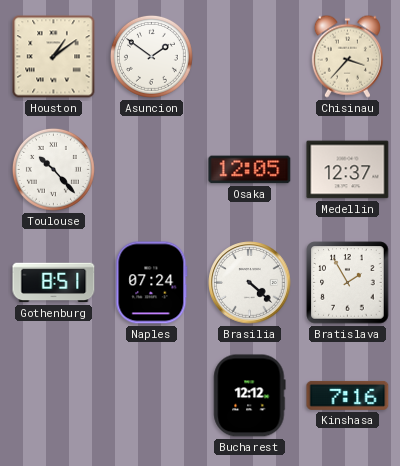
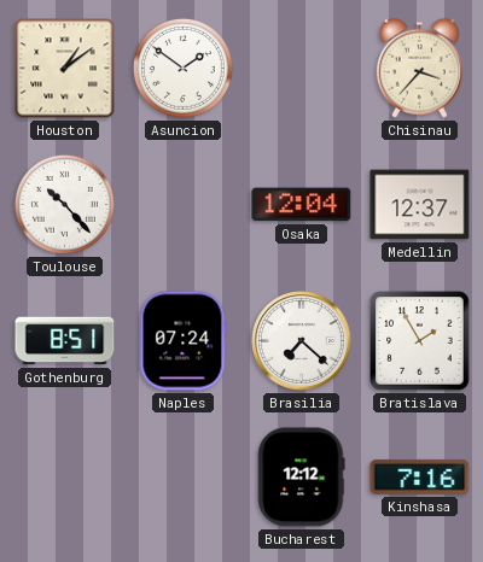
Osaka: 12:05 -> 12:04 (302, 205)
Brasilia: 4:22 -> 7:22 (302, 341)
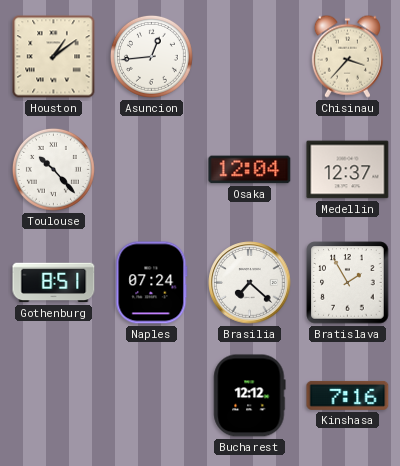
Asuncion: 1:51 -> 12:44 (151, 56)
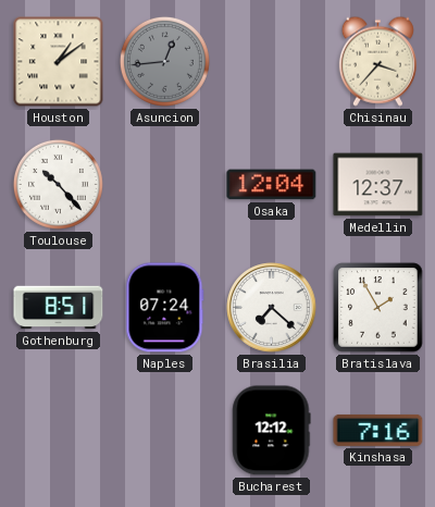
Asuncion dial: white -> grey (164, 61)
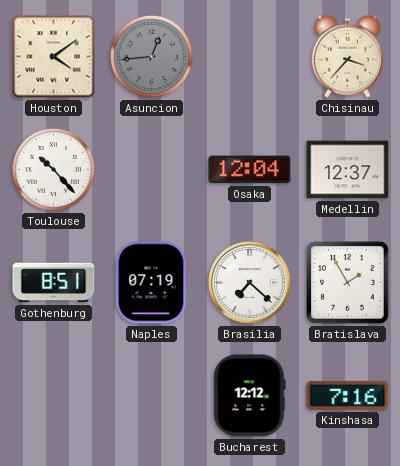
Houston: 1:09 -> 4:09 (54, 57)
Naples: 07:24 -> 07:19 (152, 283)
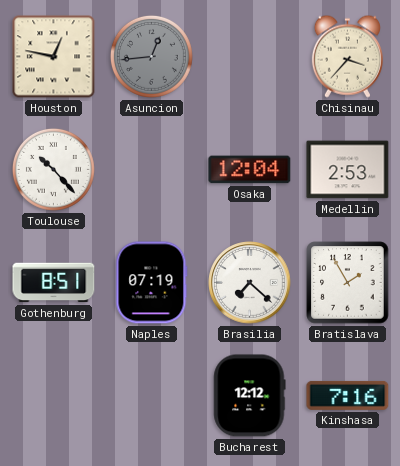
Houston: 4:09 -> 12:47 (54, 57)
Medellin: 12:37 -> 2:53 (348, 170)
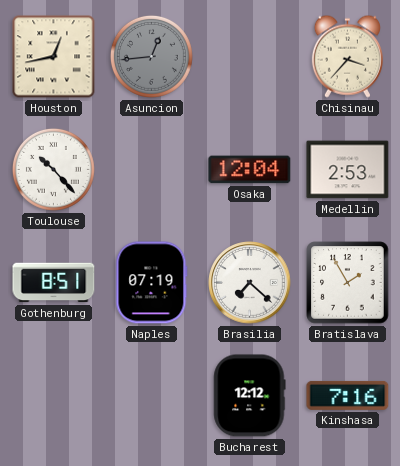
Houston: 12:47 -> 12:43 (54, 57)
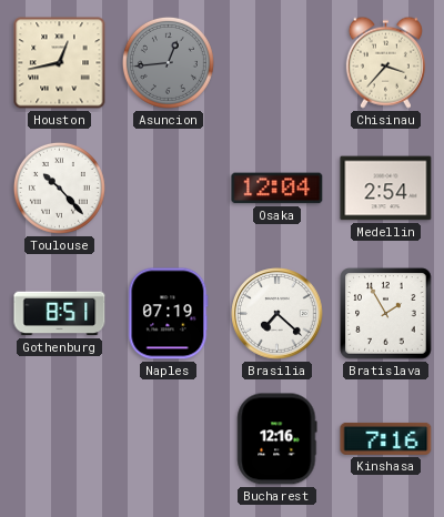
Medellin: 2:53 -> 2:54 (386, 189)
Bucharest: 12:12 -> 12:16 (277, 439)
